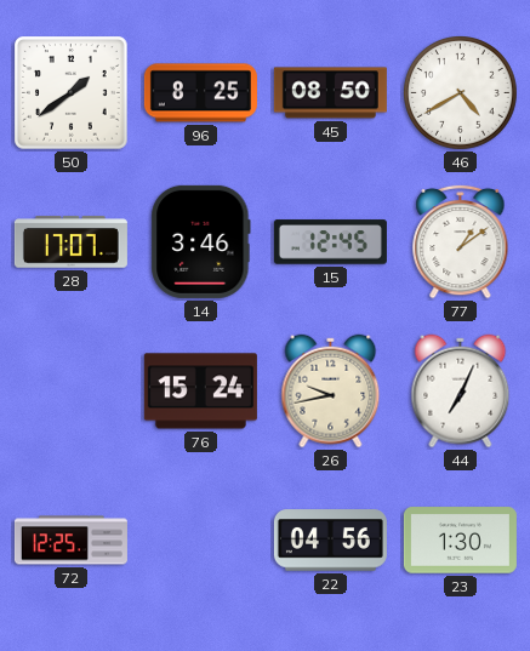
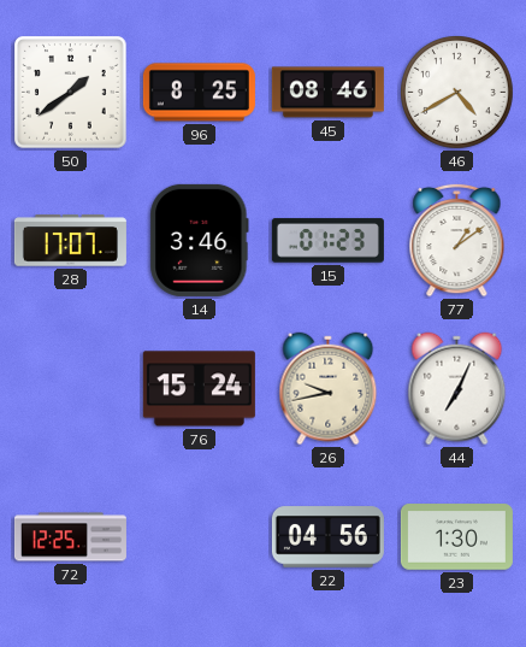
45: 08:50 -> 08:46 (327, 93)
15: 12:45 -> 01:23 (327, 241)
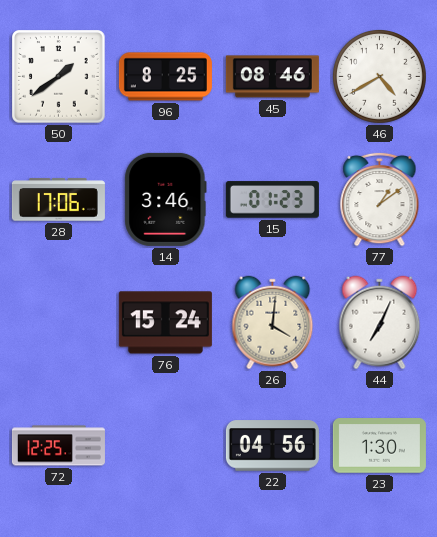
28: 17:07 -> 17:06 (58, 200)
26: 9:43 -> 4:01 (273, 323)
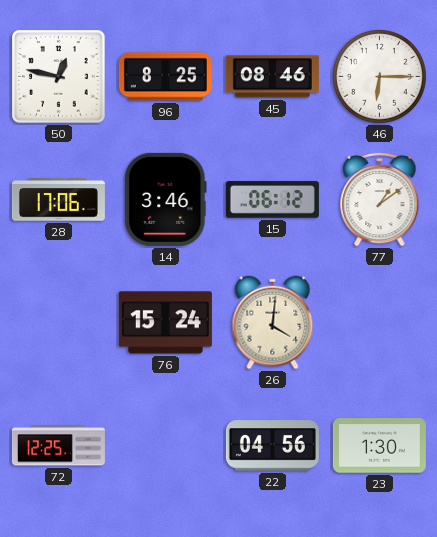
50: 1:39 -> 12:47 (59, 77)
46: 4:40 -> 6:15 (380, 77)
15: 01:23 -> 06:12 (272, 200)
44: 7:04 -> none (380, 323)
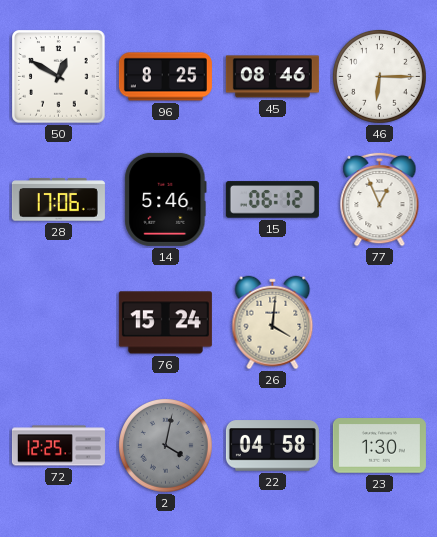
50: 12:47 -> 12:50 (59, 77)
14: 3:46 -> 5:46 (166, 199)
77: 1:09 -> 12:56 (380, 199)
2: none -> 4:02 (166, 446)
22: 04:56 -> 04:58 (272, 446)
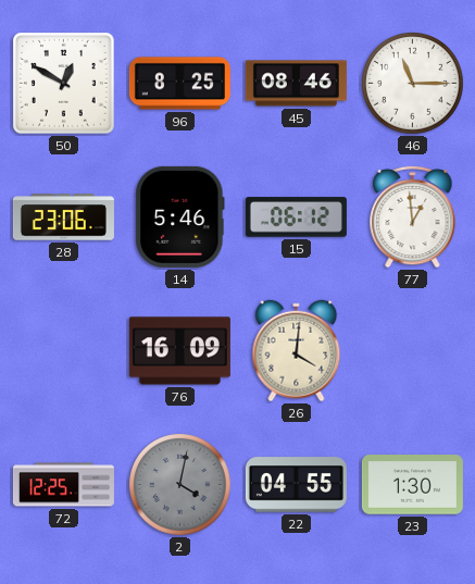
46: 6:15 -> 11:15 (413, 84)
28: 17:06 -> 23:06 (63, 218)
77: 12:56 -> 12:59 (413, 216)
76: 15:24 -> 16:09 (179, 351)
22: 04:58 -> 04:55 (296, 485)
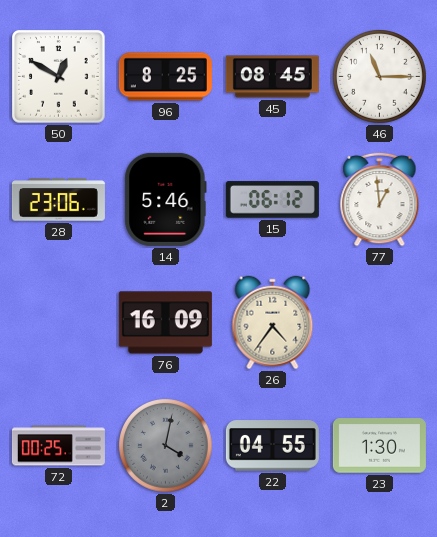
45: 08:46 -> 08:45 (272, 77)
26: 4:01 -> 4:36 (273, 323)
72: 12:25 -> 00:25 (58, 446)
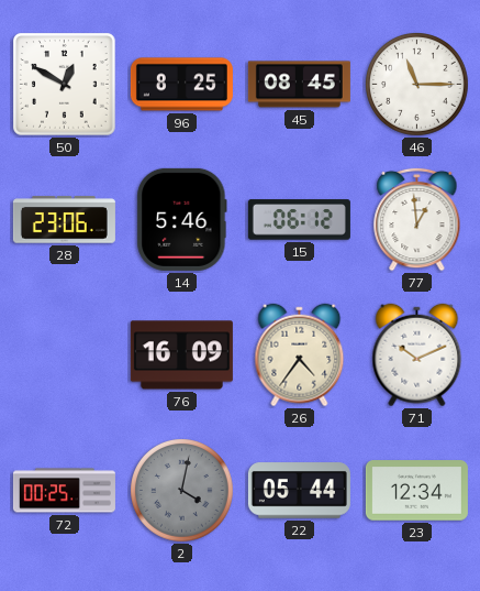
71: none -> 10:11 (417, 355)
22: 04:55 -> 05:44 (299, 491)
23: 1:30 -> 12:34 (416, 491)
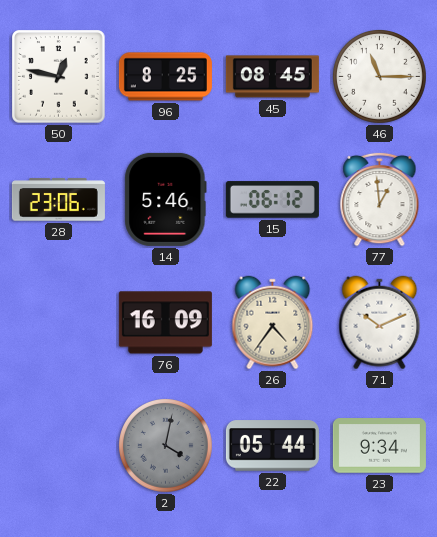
50: 12:50 -> 12:47 (59, 77)
72: 00:25 -> none (64, 491)
23: 12:34 -> 9:34 (379, 446)
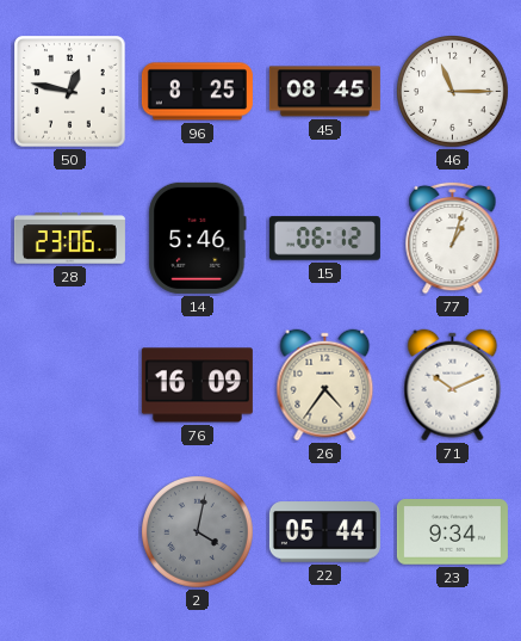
77: 12:59 -> 1:03 (453, 238)
